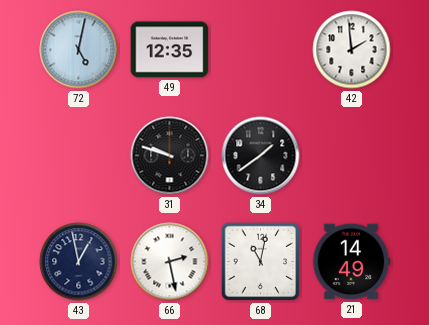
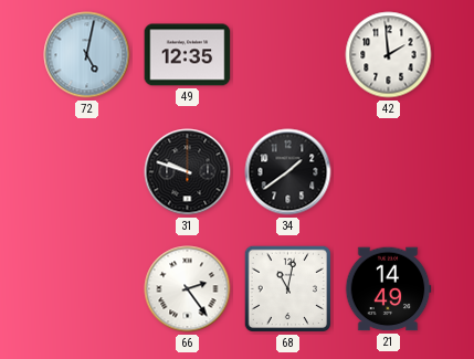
43: 12:58 -> none (79, 262)
66: 2:28 -> 2:24 (188, 289)
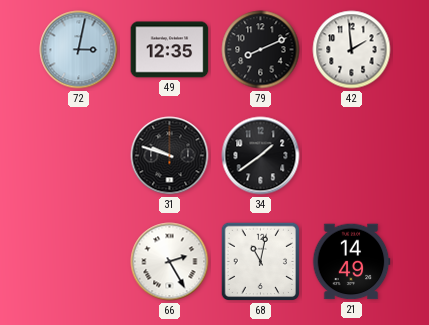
72: 5:02 -> 3:02 (79, 50)
79: none -> 8:11 (261, 50)
66: 2:24 -> 2:25 (170, 262)
